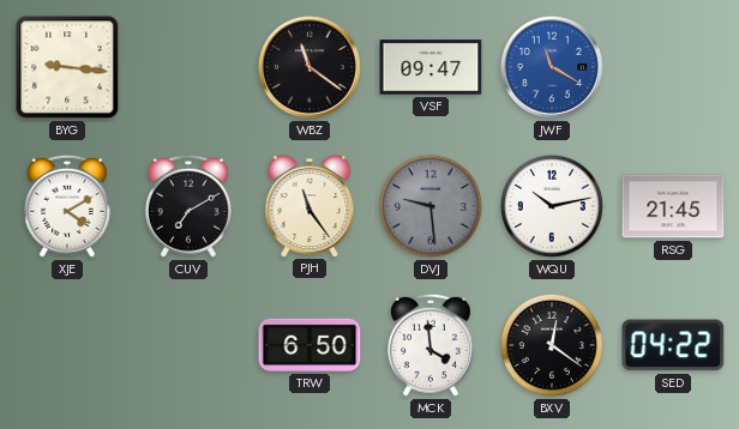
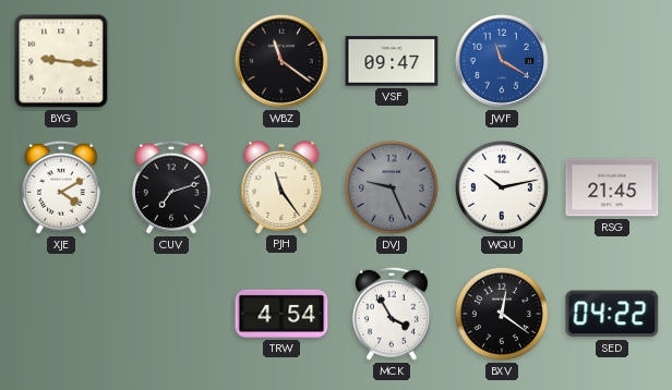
CUV: 7:10 -> 7:12 (171, 187)
DVJ: 9:29 -> 9:26 (392, 187)
TRW: 6:50 -> 4:54 (281, 314)
MCK: 3:59 -> 3:55 (392, 314)
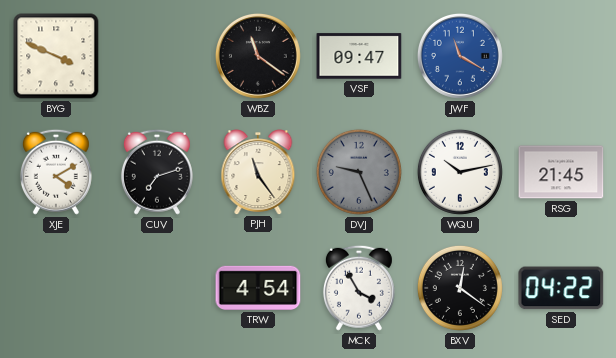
BYG: 9:16 -> 3:49 (56, 56)
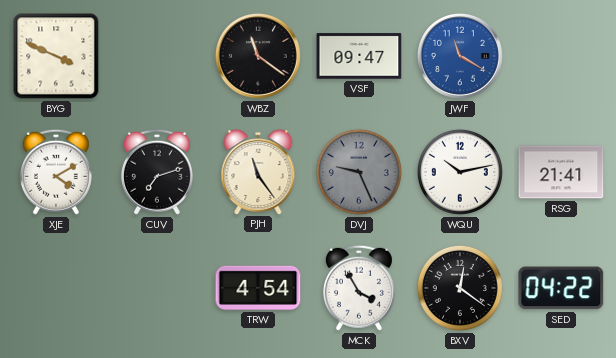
RSG: 21:45 -> 21:41 (561, 172)
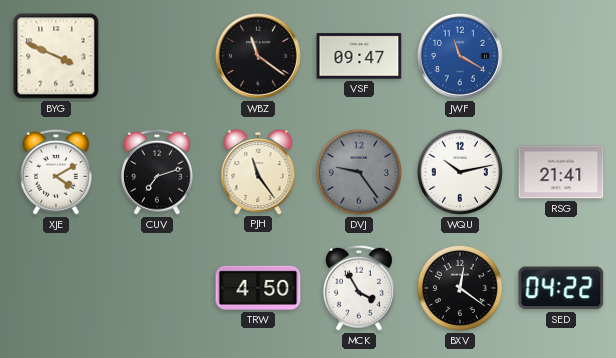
DVJ: 9:26 -> 9:24 (359, 172)
TRW: 4:54 -> 4:50 (258, 288)
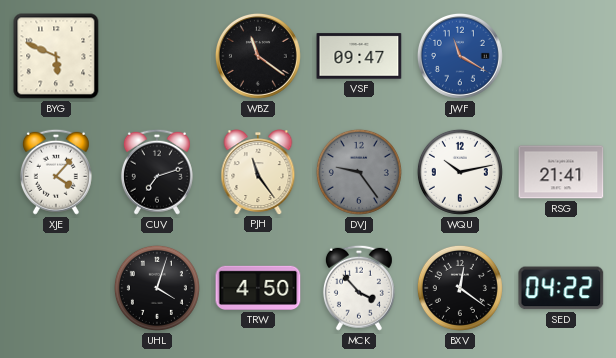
BYG: 3:49 -> 5:49 (56, 56)
XJE: 4:10 -> 4:07 (56, 172)
UHL: none -> 4:03 (157, 288)
MCK: 3:55 -> 3:53 (359, 288)
